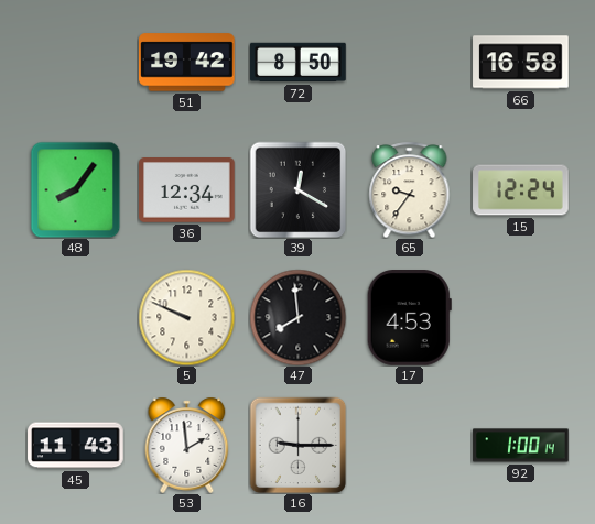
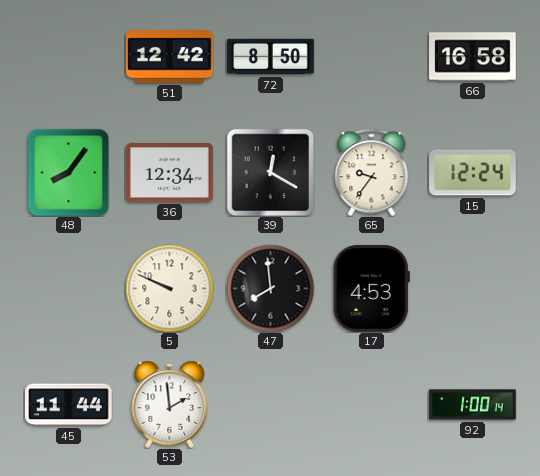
51: 19:42 -> 12:42 (170, 57)
45: 11:43 -> 11:44 (69, 405)
16: 9:15 -> none (297, 445)
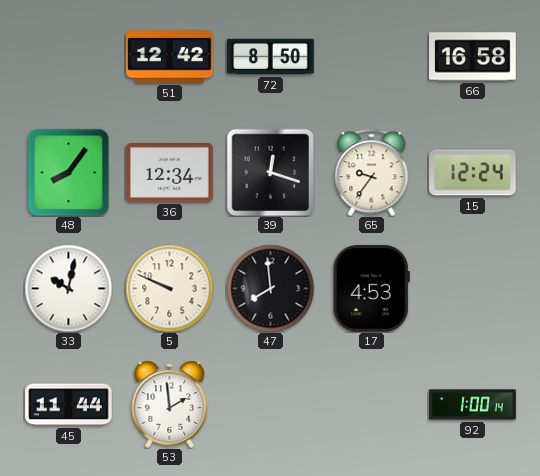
39: 12:20 -> 12:18 (270, 172)
33: none -> 10:02 (68, 288)
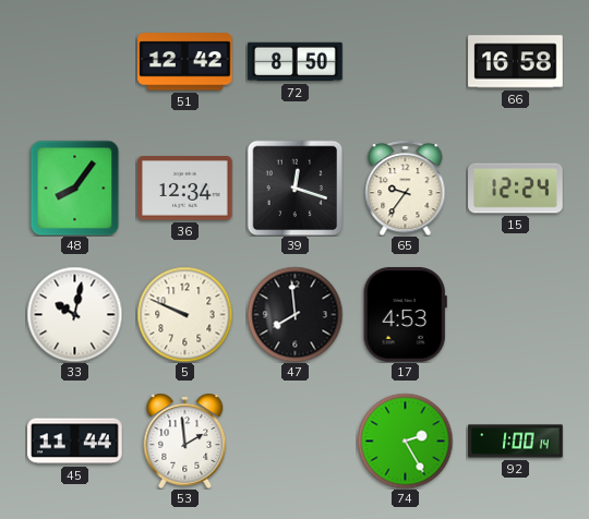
74: none -> 2:25 (405, 440)
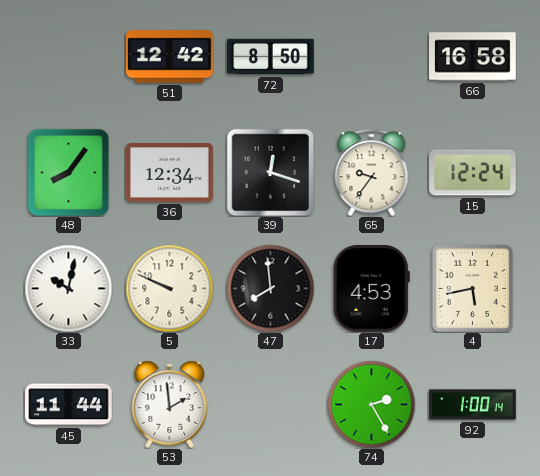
4: none -> 5:43 (472, 288)
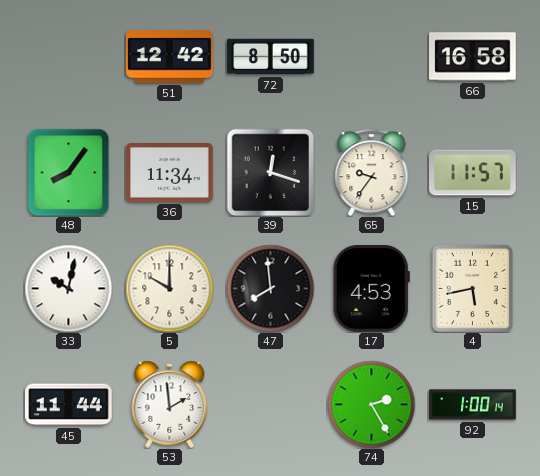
36: 12:34 -> 11:34 (170, 173)
15: 12:24 -> 11:57 (473, 173)
5: 9:49 -> 10:00 (169, 288)
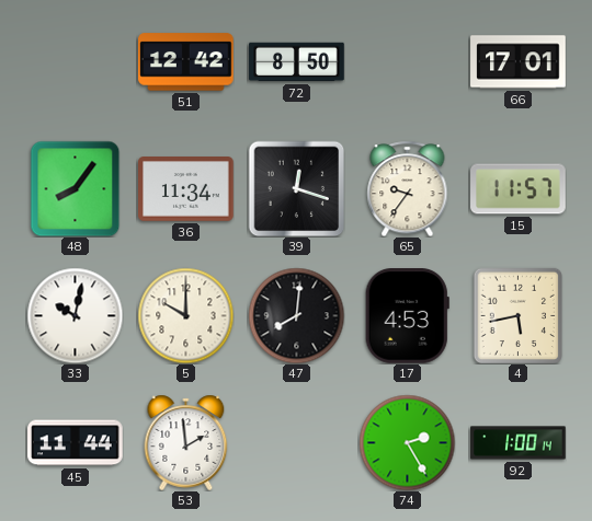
66: 16:58 -> 17:01 (519, 62)
47: 7:59 -> 8:01 (296, 315)
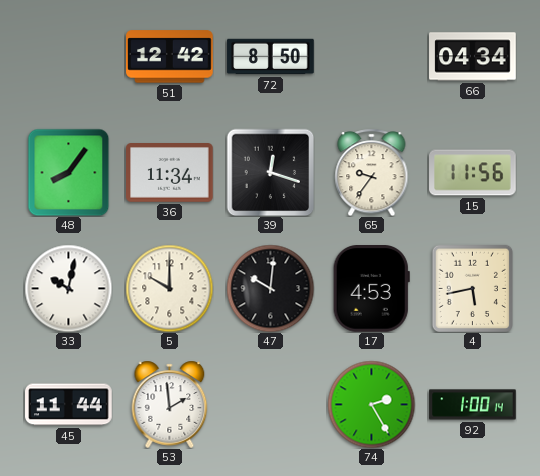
66: 17:01 -> 04:34 (473, 57)
15: 11:57 -> 11:56 (473, 173)
47: 8:01 -> 10:01 (270, 288)
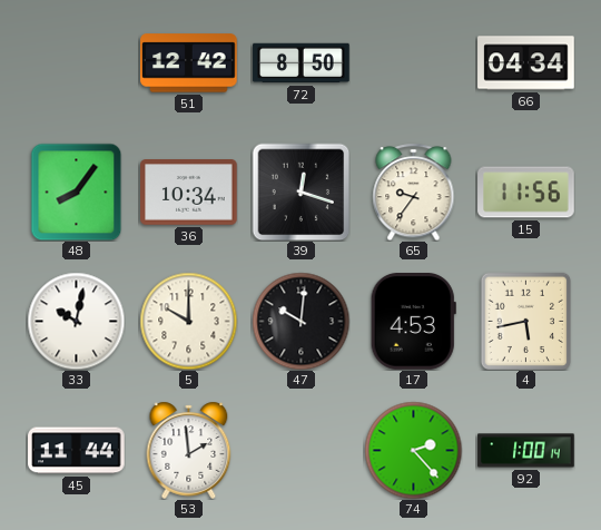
36: 11:34 -> 10:34 (189, 193)
74: 2:25 -> 2:23 (413, 450)
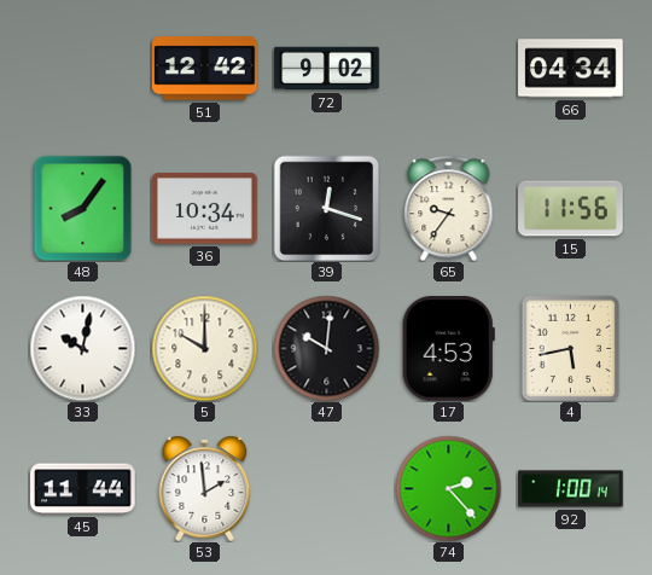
72: 8:50 -> 9:02 (327, 69)
